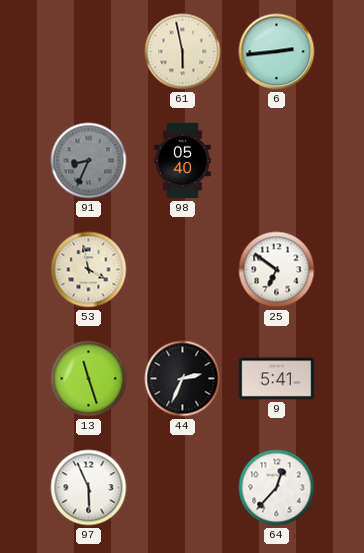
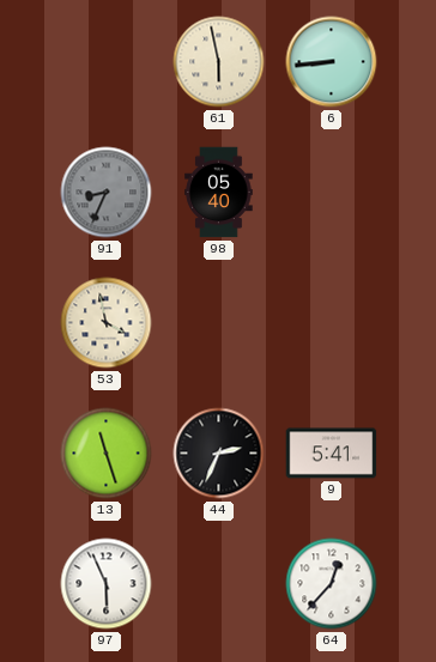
6: 2:44 -> 8:44 (332, 62)
25: 6:51 -> none (277, 270)
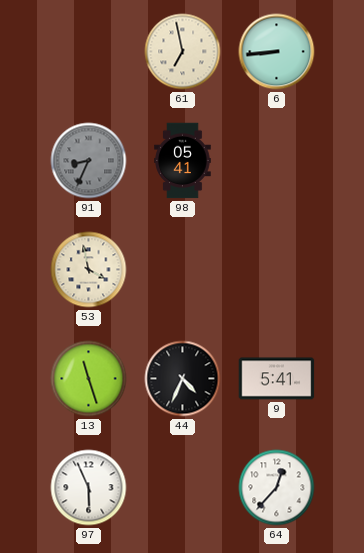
61: 5:58 -> 6:58 (183, 52)
98: 05:40 -> 05:41 (183, 161)
44: 2:34 -> 4:34 (183, 379)
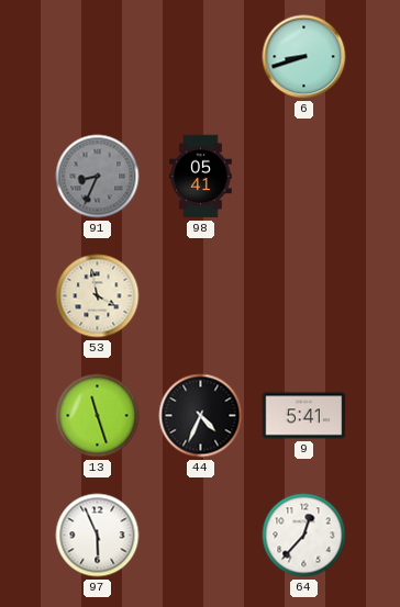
61: 6:58 -> none (183, 52)
6: 8:44 -> 8:42 (304, 57)
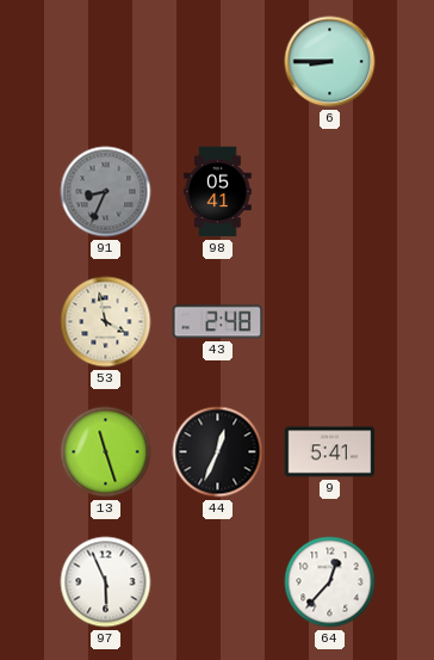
6: 8:42 -> 8:45 (330, 62)
43: none -> 2:48 (218, 322)
44: 4:34 -> 12:34 (218, 452)
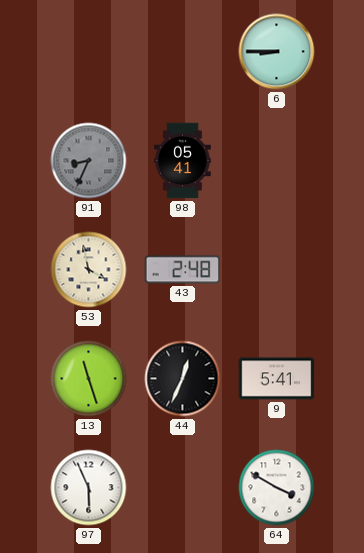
64: 12:37 -> 3:50 (277, 488)
